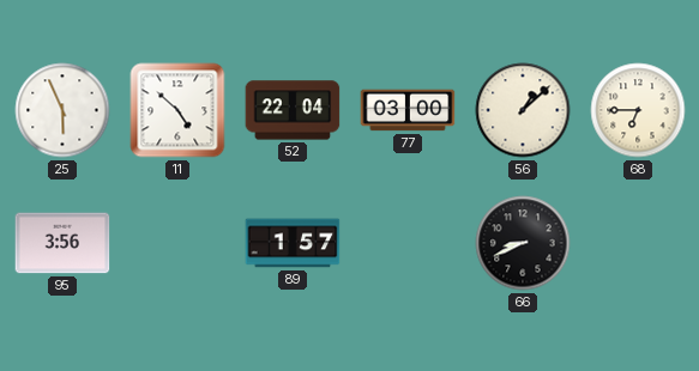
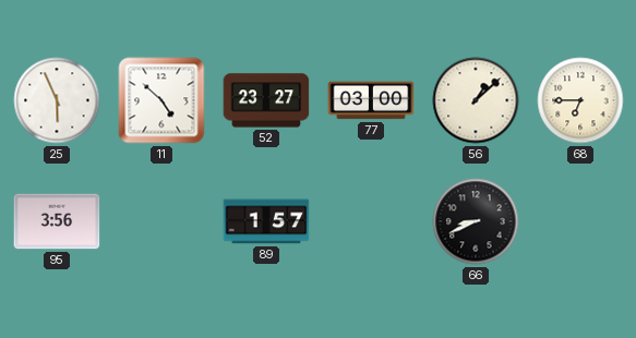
52: 22:04 -> 23:27 (266, 100)
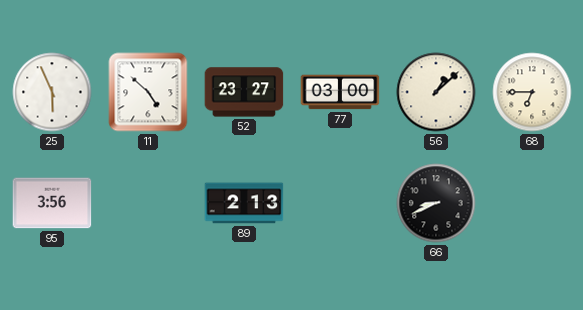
89: 1:57 -> 2:13 (244, 203)
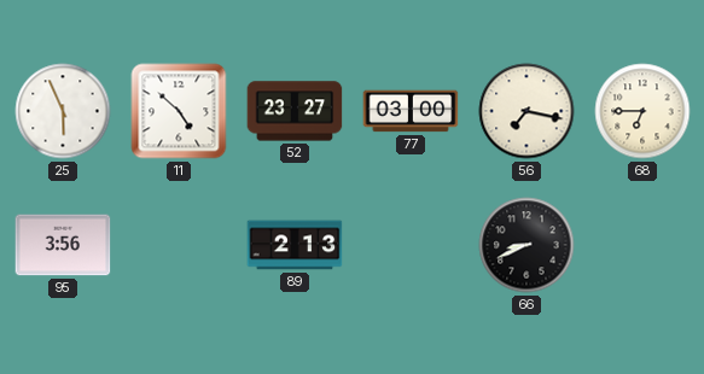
56: 1:08 -> 7:17 (526, 111)
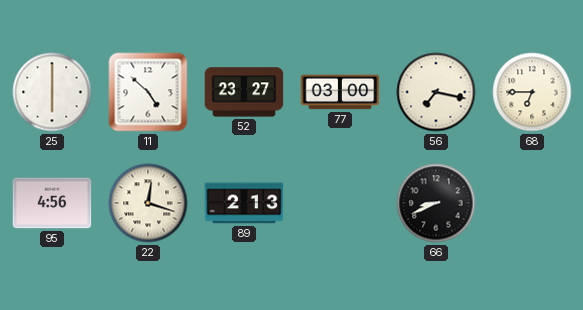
25: 5:56 -> 6:00 (52, 92)
95: 3:56 -> 4:56 (52, 203)
22: none -> 12:18 (148, 203)
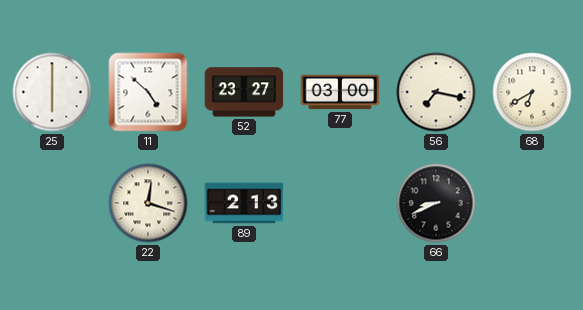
68: 6:45 -> 6:40 (532, 92)
95: 4:56 -> none (52, 203)
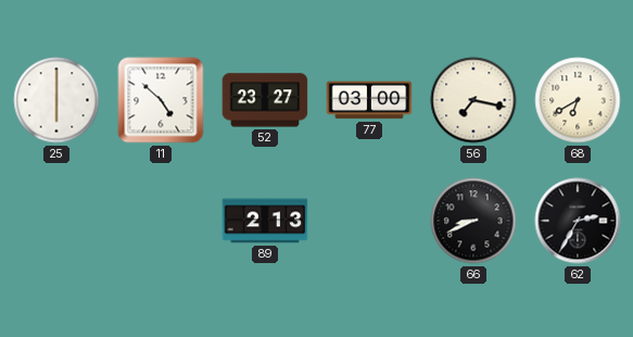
22: 12:18 -> none (148, 203)
62: none -> 2:35 (578, 221)
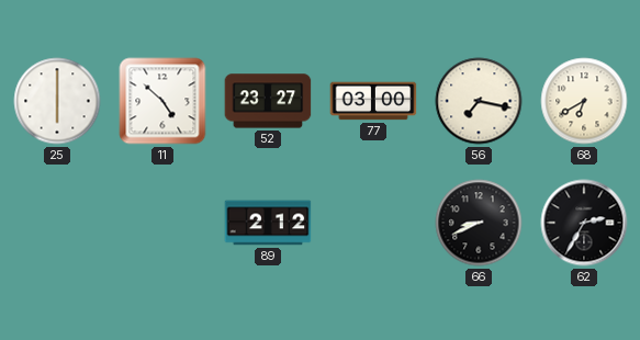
89: 2:13 -> 2:12 (268, 223)
